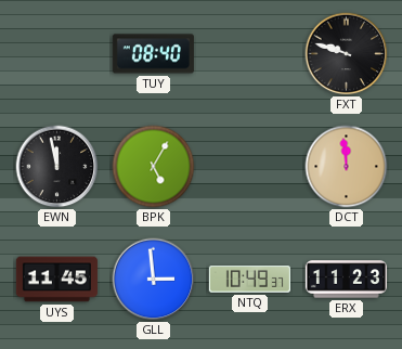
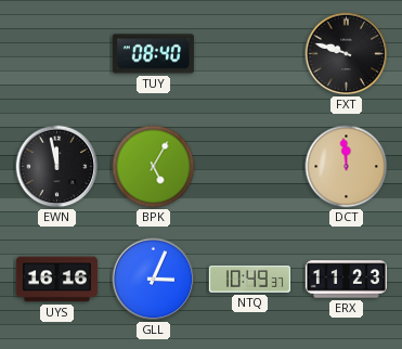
UYS: 11:45 -> 16:16 (56, 280)
GLL: 2:59 -> 3:04 (154, 280)
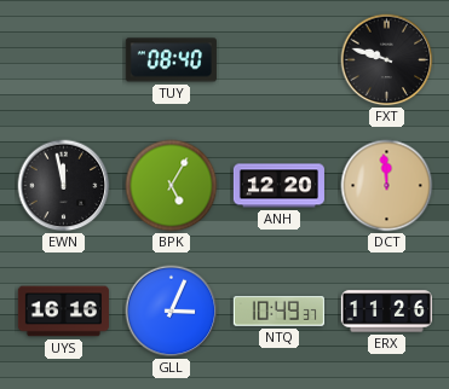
ANH: none -> 12:20 (278, 186)
ERX: 11:23 -> 11:26 (386, 312)
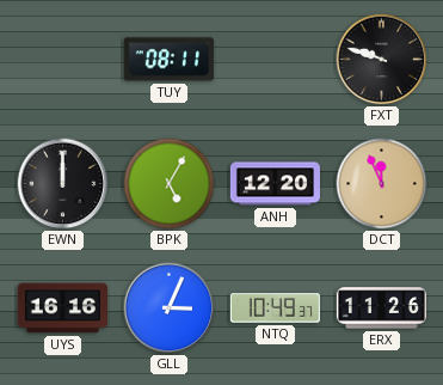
TUY: 08:40 -> 08:11 (168, 60)
EWN: 11:58 -> 12:00 (63, 184)
DCT: 11:59 -> 11:56 (382, 184)
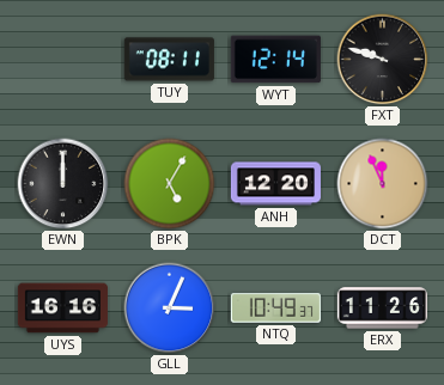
WYT: none -> 12:14 (275, 60)
